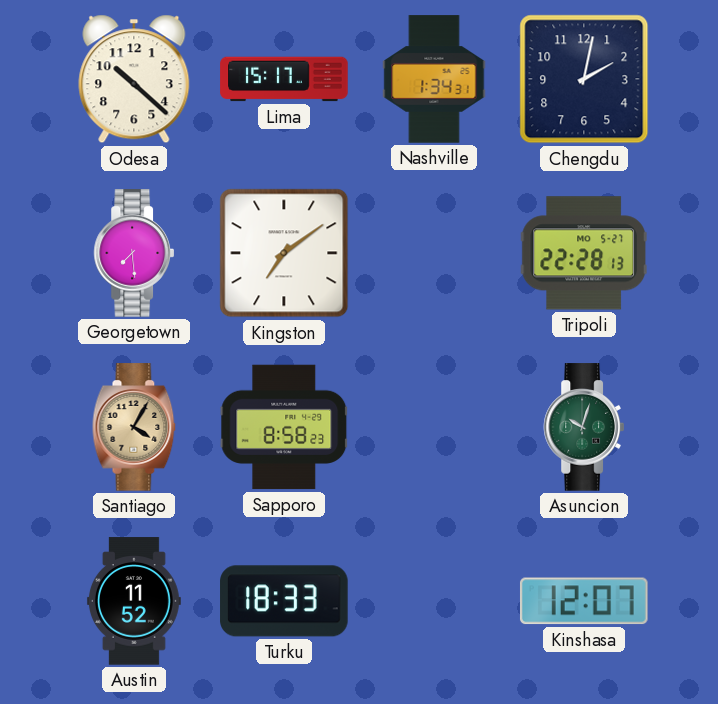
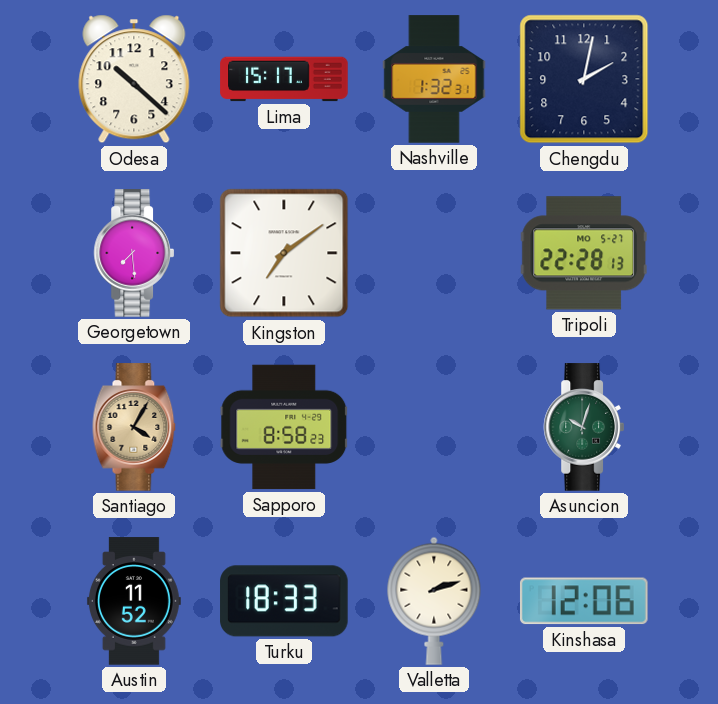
Nashville: 1:34 -> 1:32 (434, 79)
Valletta: none -> 2:12 (434, 601)
Kinshasa: 12:07 -> 12:06 (584, 601)
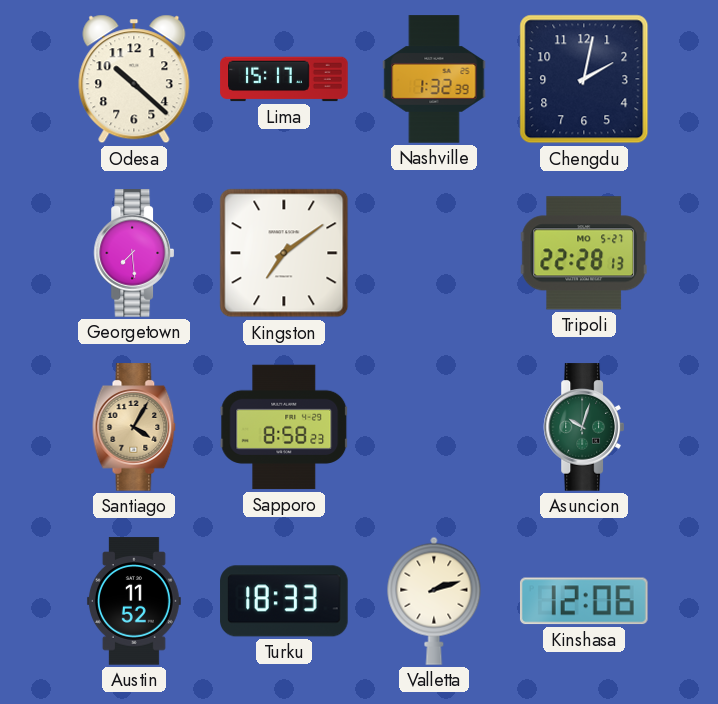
Nashville: 1:32:31 -> 1:32:39 (434, 79)
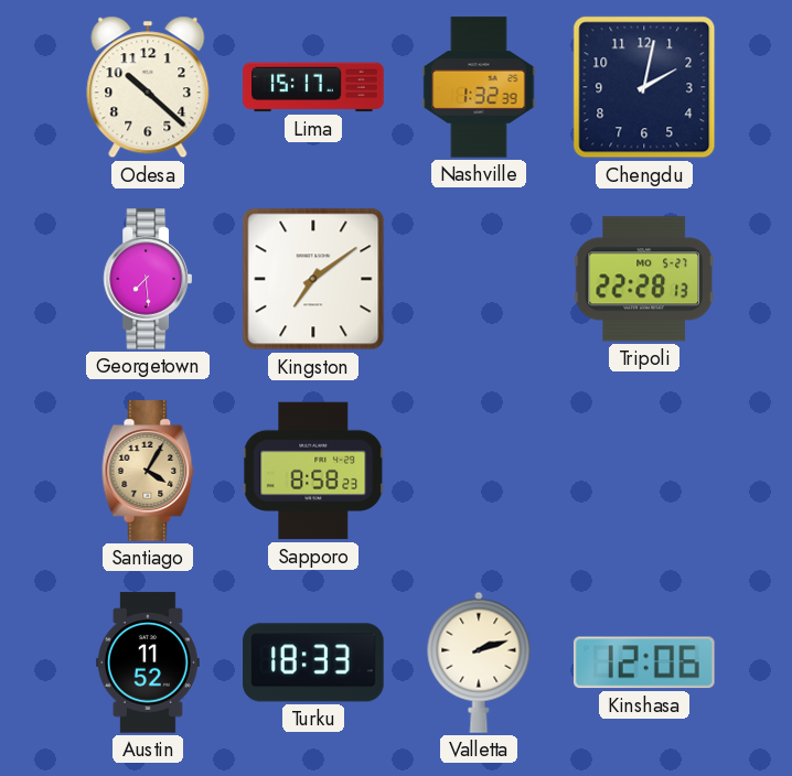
Asuncion: 10:03 -> none (583, 427)
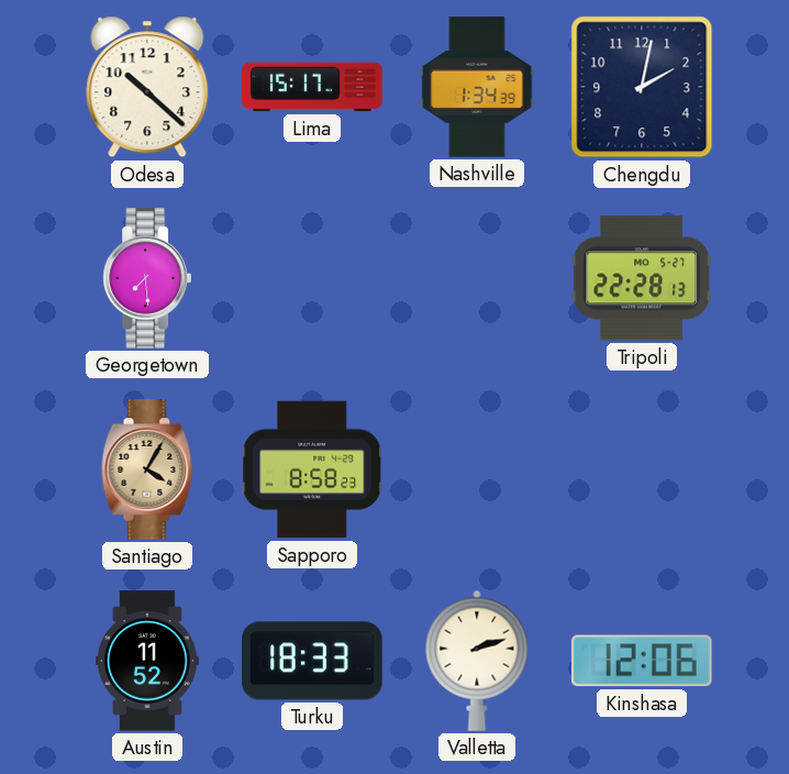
Nashville: 1:32 -> 1:34 (477, 87)
Kingston: 7:09 -> none (313, 279)
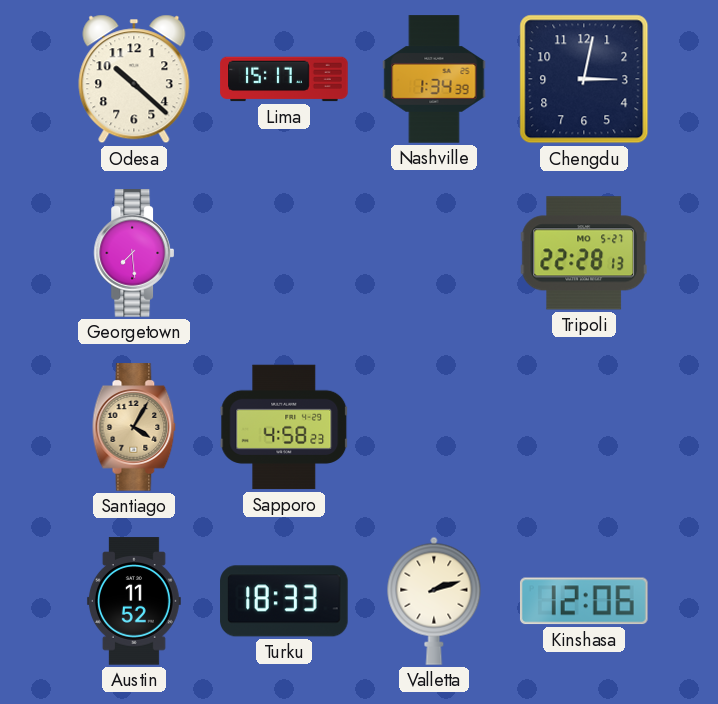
Chengdu: 2:02 -> 3:02 (584, 79)
Sapporo: 8:58 -> 4:58 (284, 427)
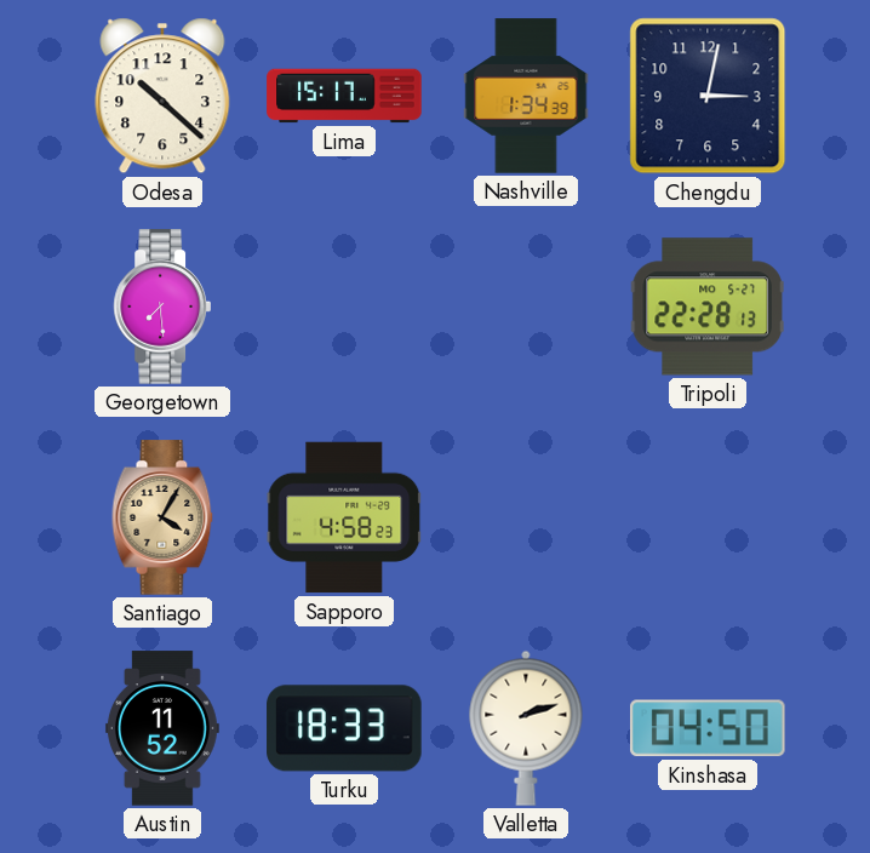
Kinshasa: 12:06 -> 04:50 (708, 728)
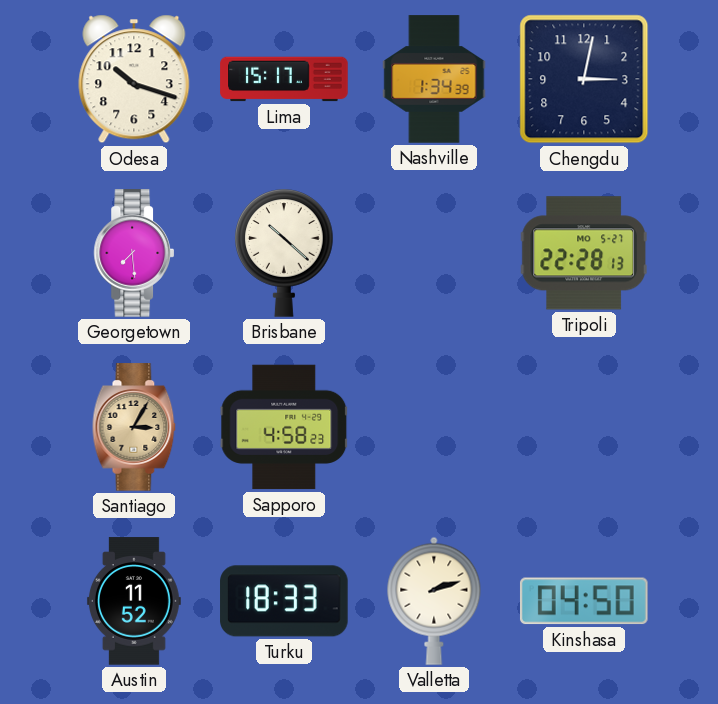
Odesa: 10:22 -> 10:18 (134, 79)
Brisbane: none -> 10:22 (284, 253)
Santiago: 4:05 -> 3:05 (134, 427)
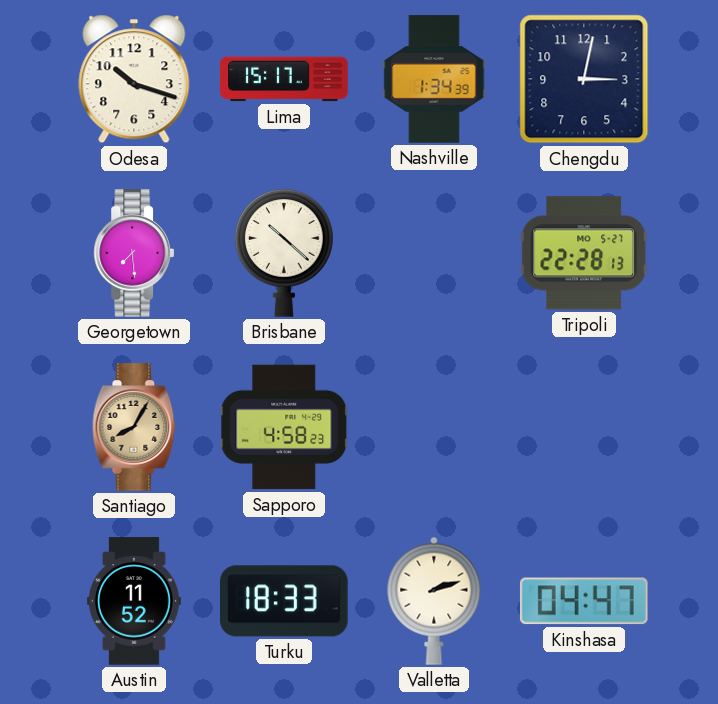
Santiago: 3:05 -> 8:05 (134, 427)
Kinshasa: 04:50 -> 04:47 (584, 601)
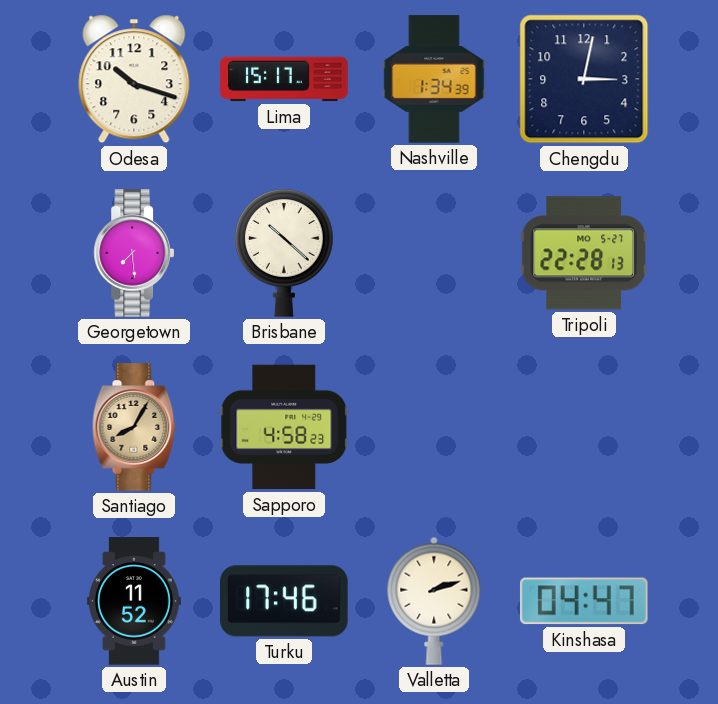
Turku: 18:33 -> 17:46 (284, 601)
